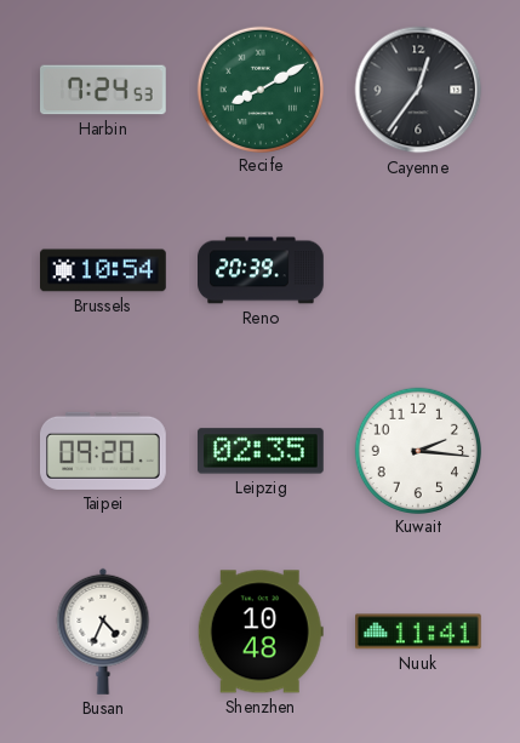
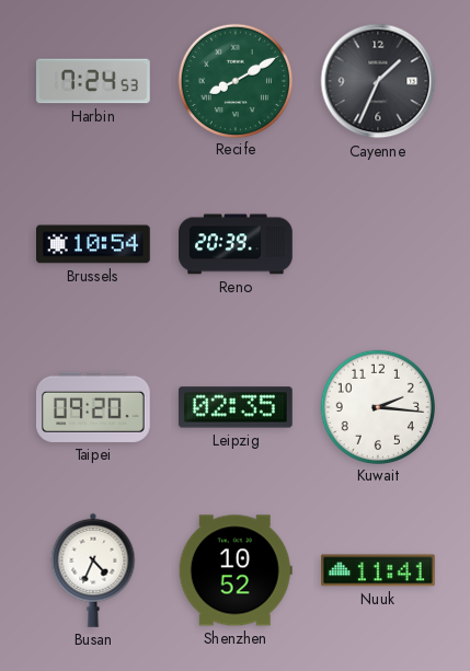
Cayenne: 12:36 -> 1:34 (378, 81)
Shenzhen: 10:48 -> 10:52 (236, 570)
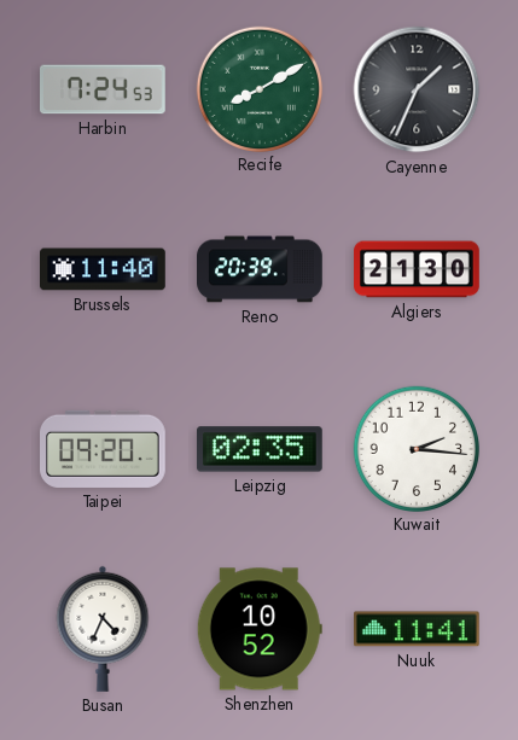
Brussels: 10:54 -> 11:40 (104, 269)
Algiers: none -> 21:30 (417, 269)
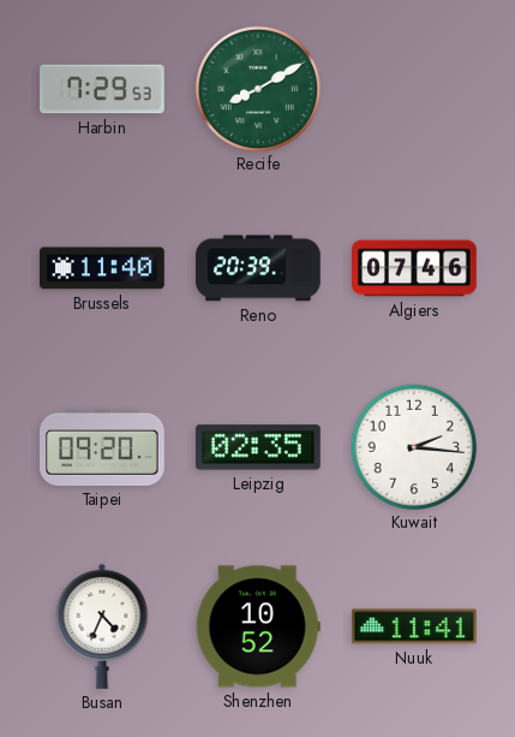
Harbin: 7:24 -> 7:29 (103, 89)
Cayenne: 1:34 -> none (417, 89)
Algiers: 21:30 -> 07:46 (414, 268)
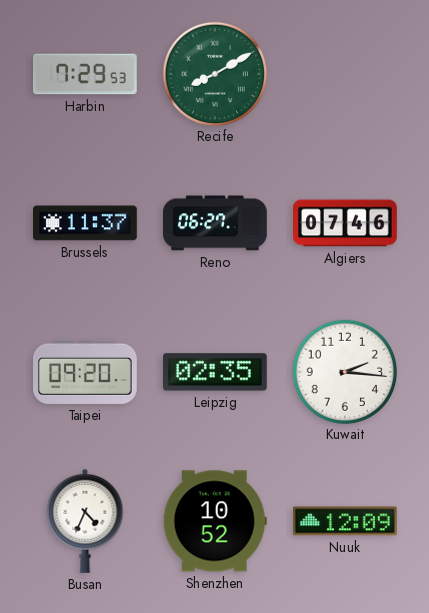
Brussels: 11:40 -> 11:37 (86, 223)
Reno: 20:39 -> 06:27 (216, 223)
Nuuk: 11:41 -> 12:09 (346, 521)
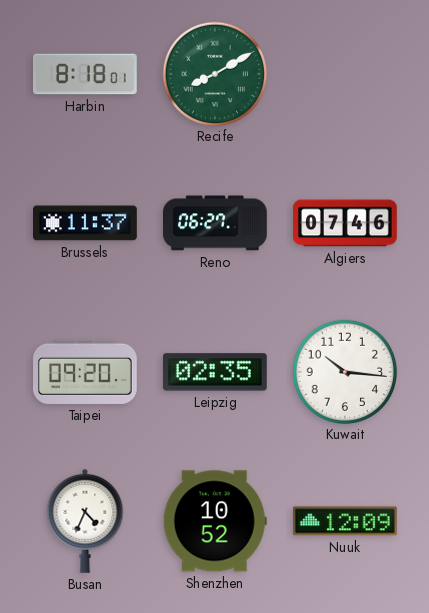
Harbin: 7:29 -> 8:18 (86, 74)
Kuwait: 2:16 -> 10:16 (344, 371)
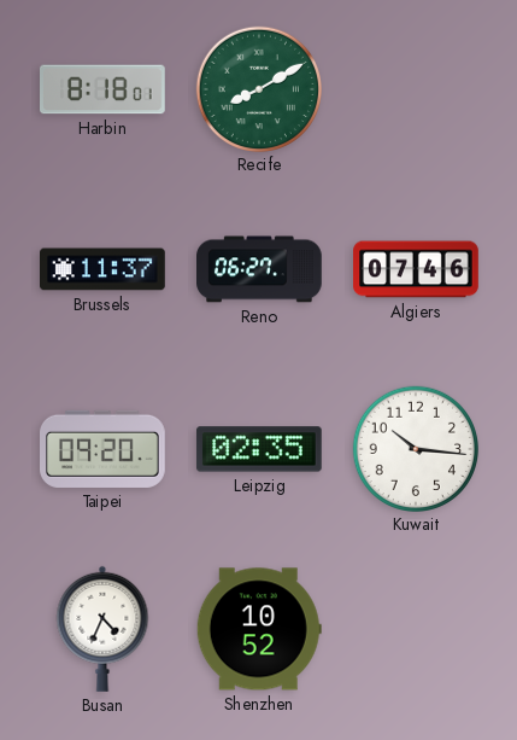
Nuuk: 12:09 -> none (346, 521)
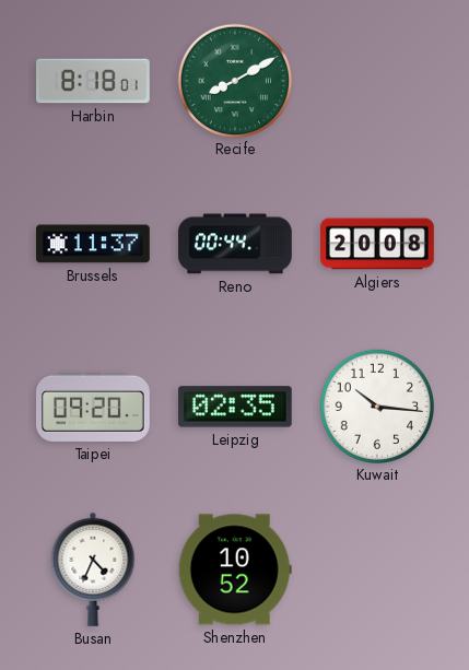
Reno: 06:27 -> 00:44 (236, 244)
Algiers: 07:46 -> 20:08 (377, 244)
